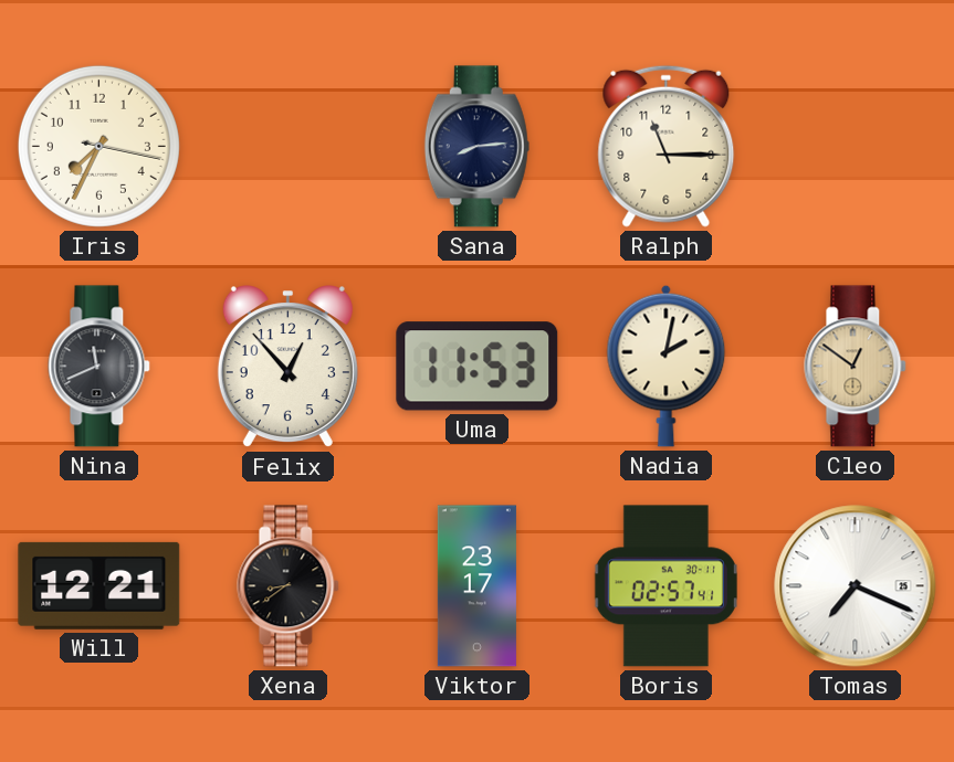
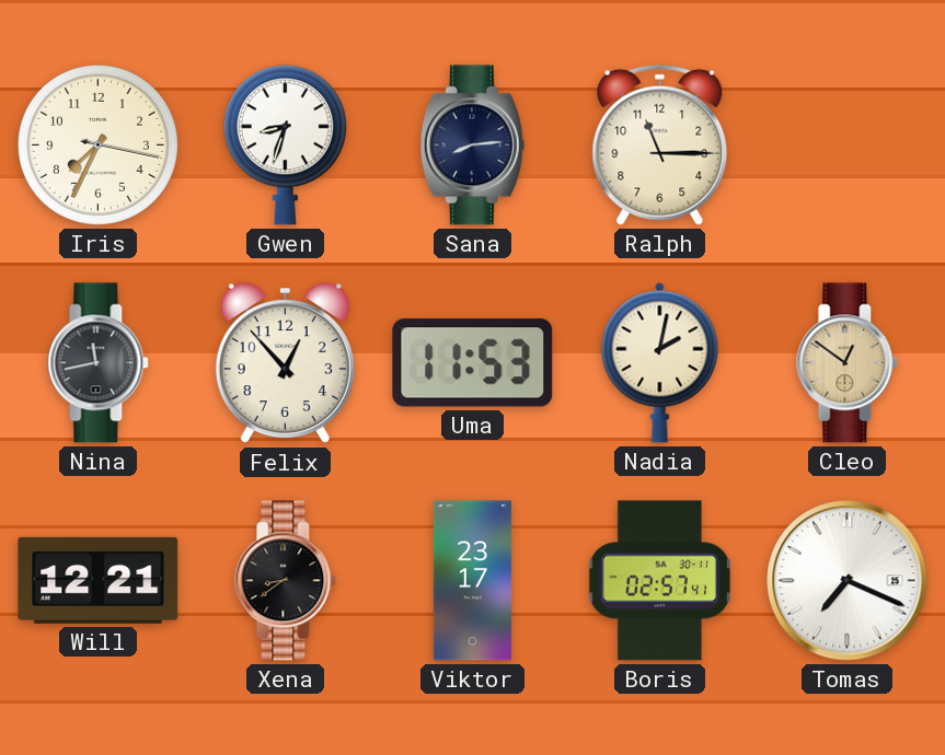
Gwen: none -> 8:33 (285, 146)
Nina: 11:41 -> 11:43 (99, 363)
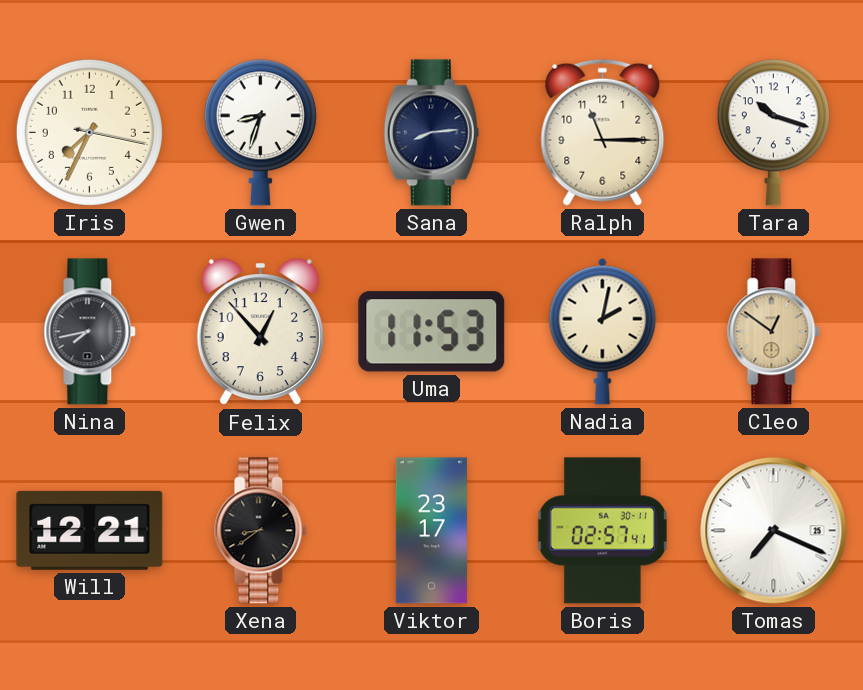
Tara: none -> 10:18 (773, 133)
Nina: 11:43 -> 7:43 (90, 332)
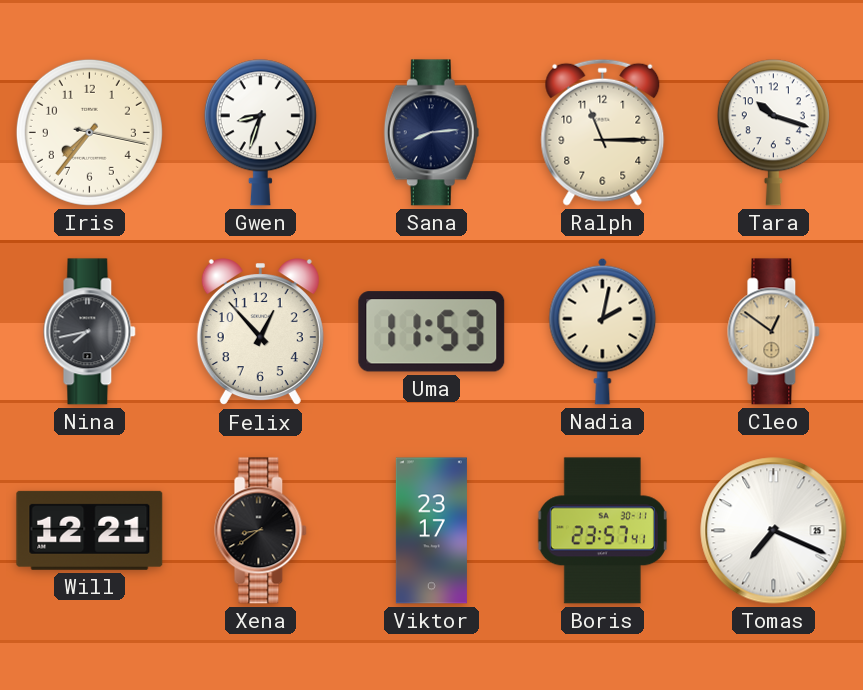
Iris: 7:34 -> 7:36 (89, 132)
Boris: 02:57 -> 23:57 (602, 531)
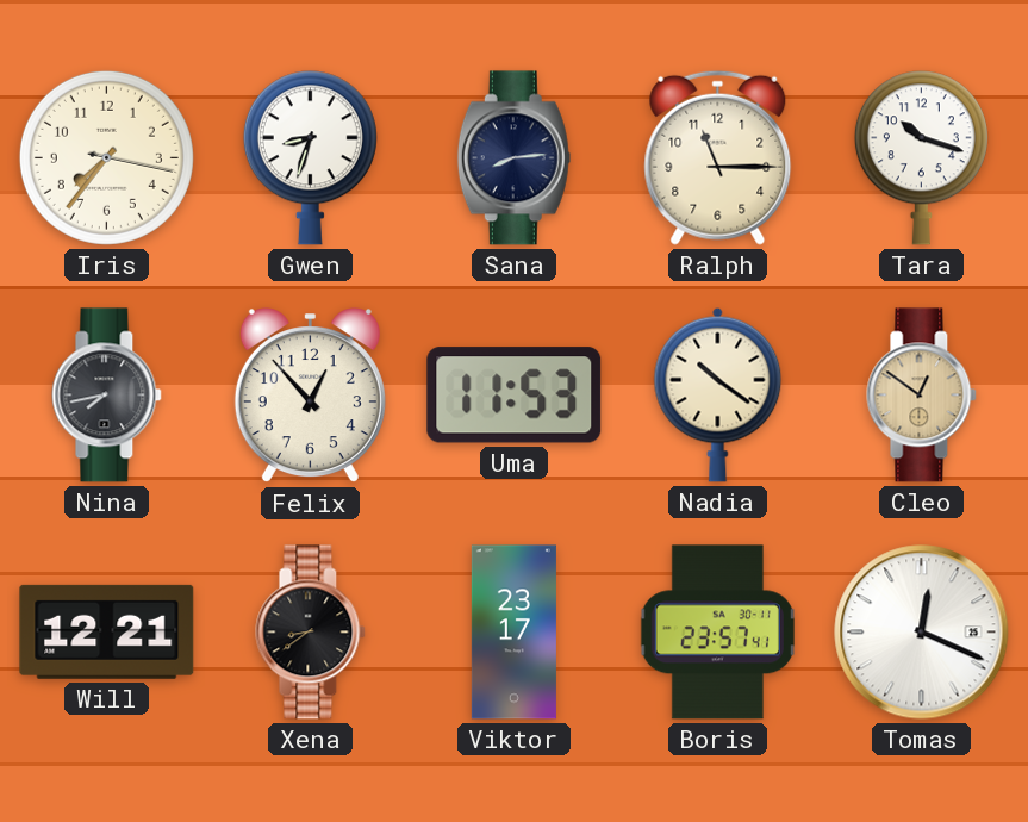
Nadia: 2:02 -> 10:21 (718, 394)
Tomas: 7:19 -> 12:19 (922, 633)
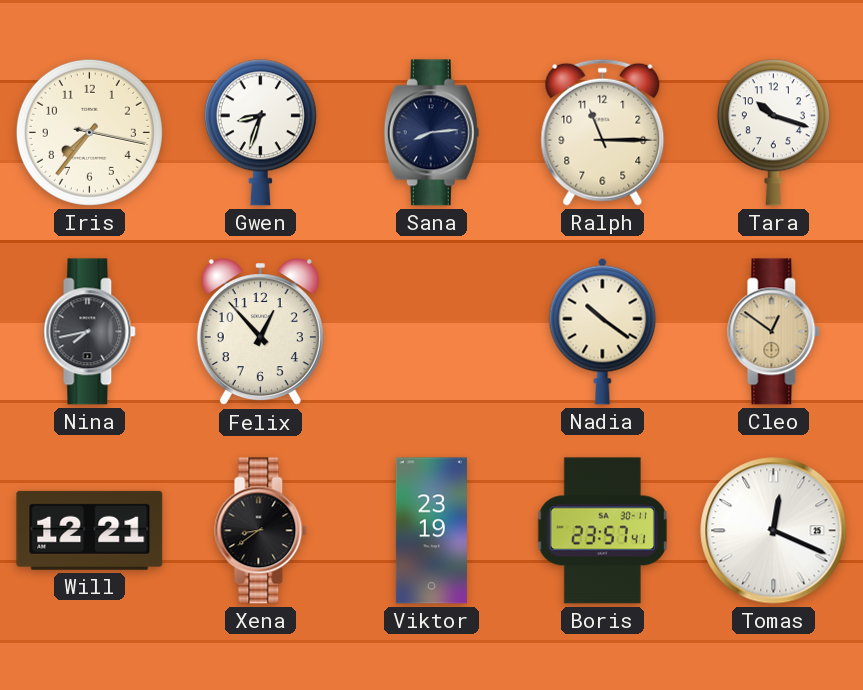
Uma: 11:53 -> none (515, 396)
Viktor: 23:17 -> 23:19 (431, 531)
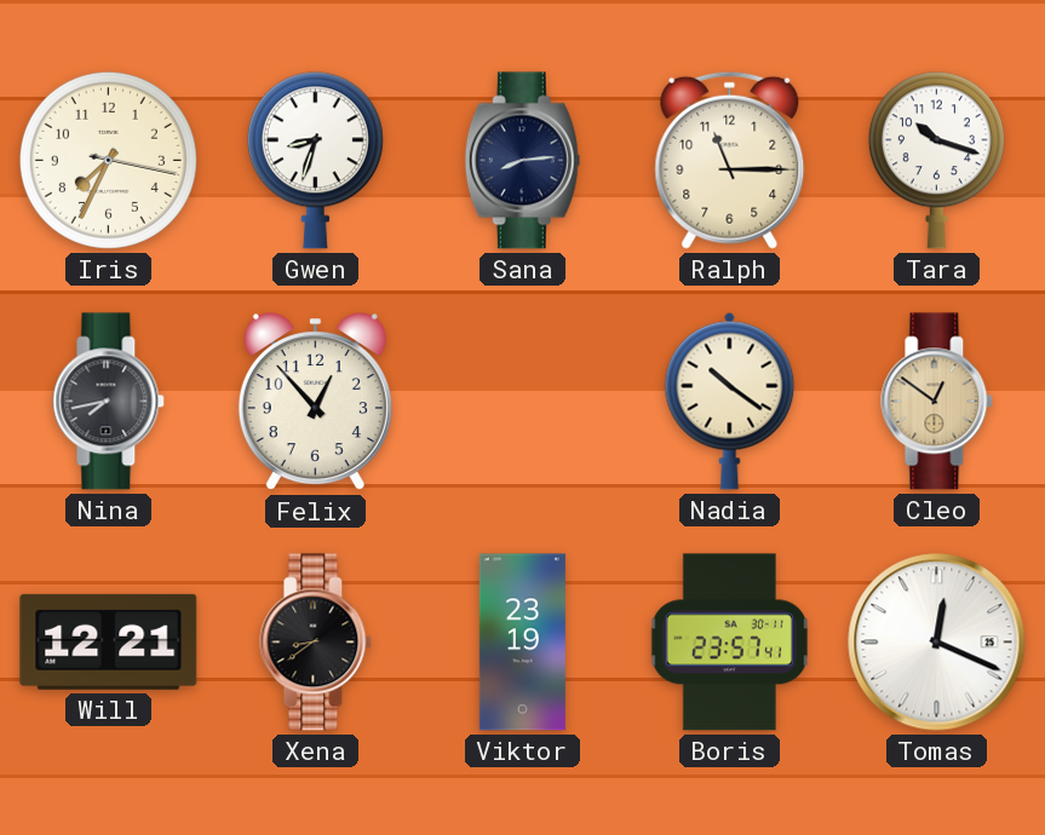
Iris: 7:36 -> 7:34 (108, 160)
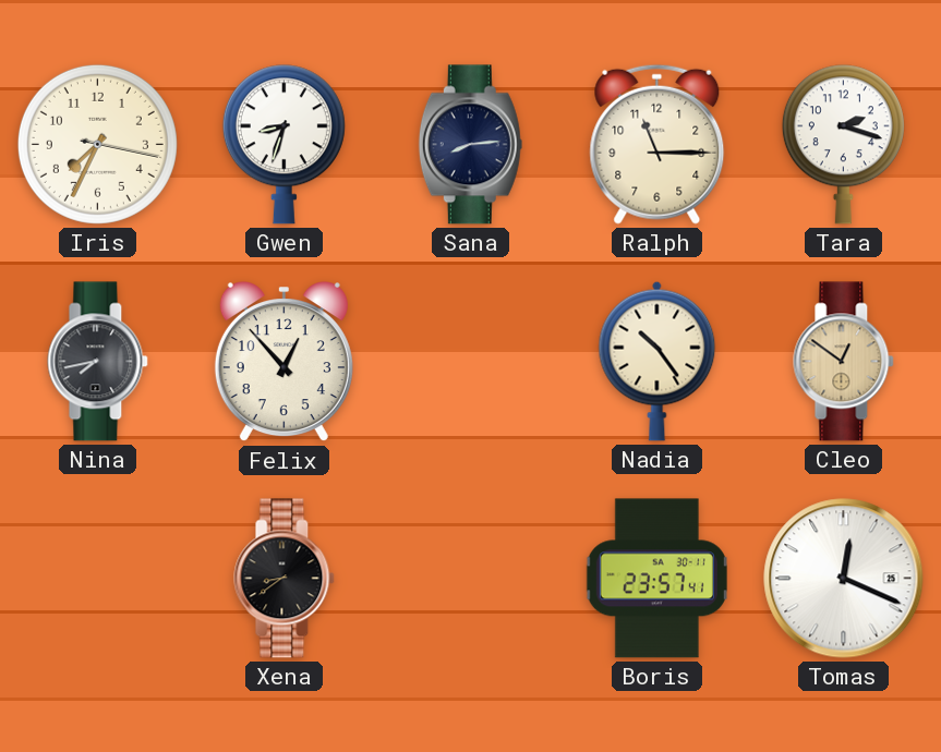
Tara: 10:18 -> 2:18 (843, 145)
Nadia: 10:21 -> 10:24 (658, 361)
Will: 12:21 -> none (109, 641)
Viktor: 23:19 -> none (522, 643)
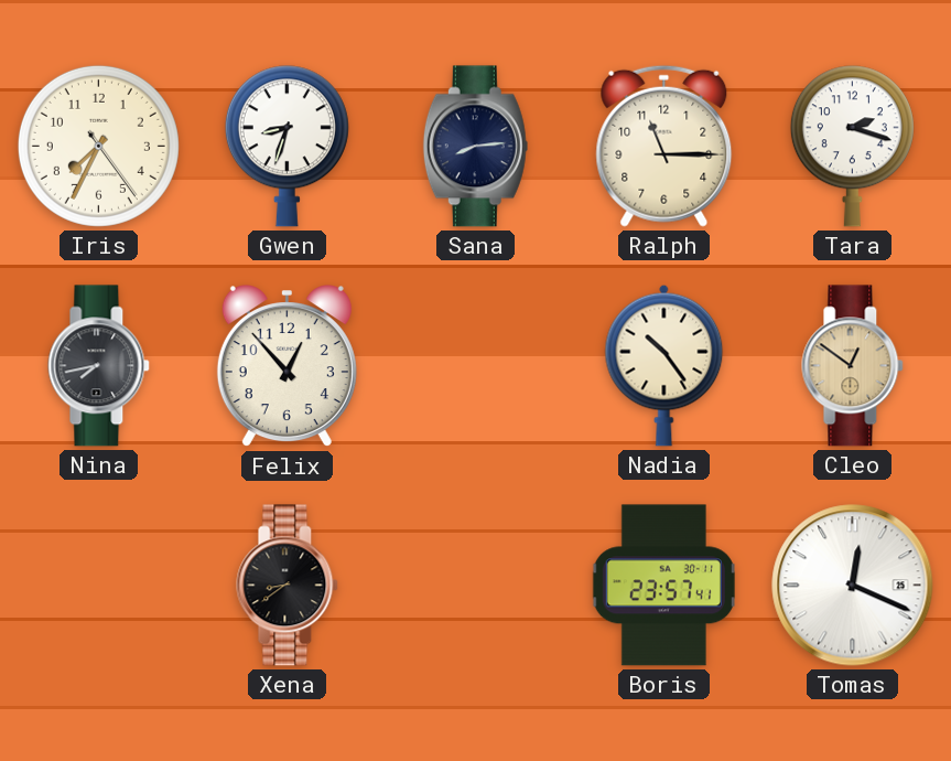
Iris: 7:34:17 -> 7:34:24 (98, 146)
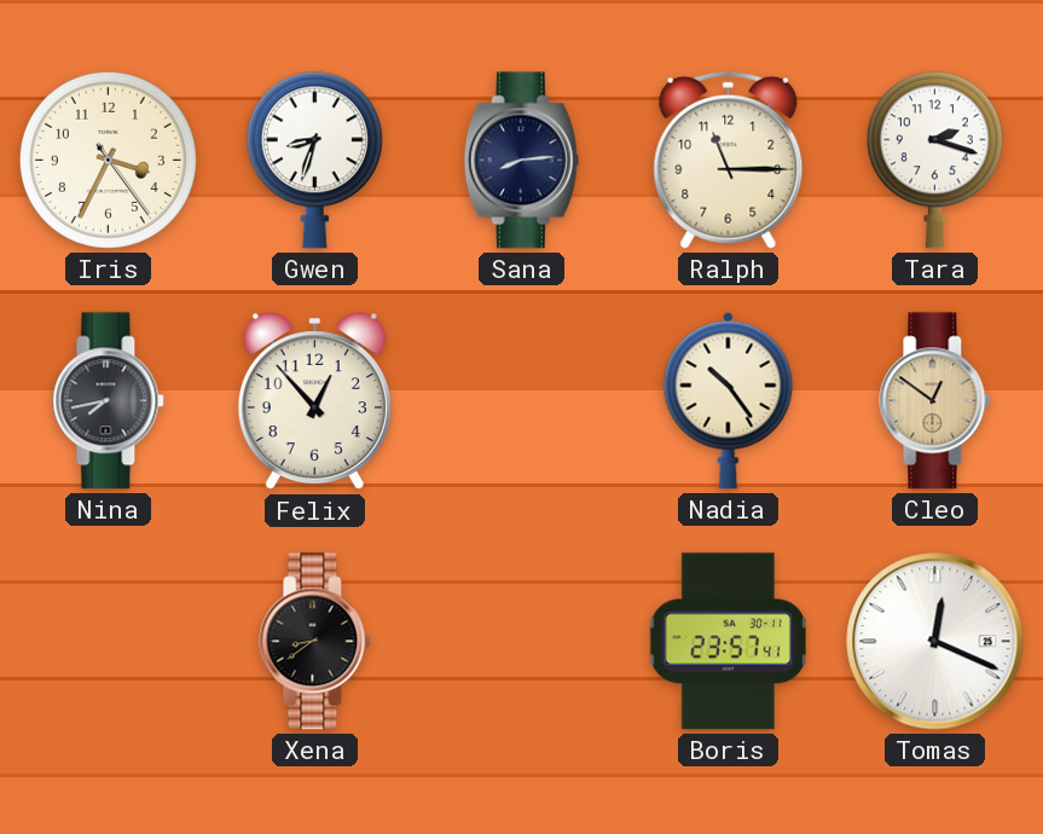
Iris: 7:34 -> 3:34 (108, 160)
